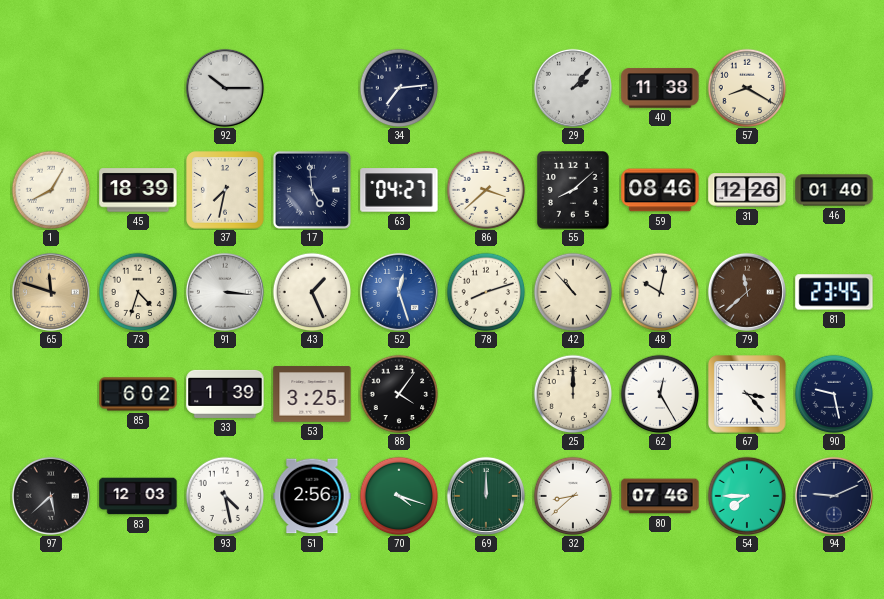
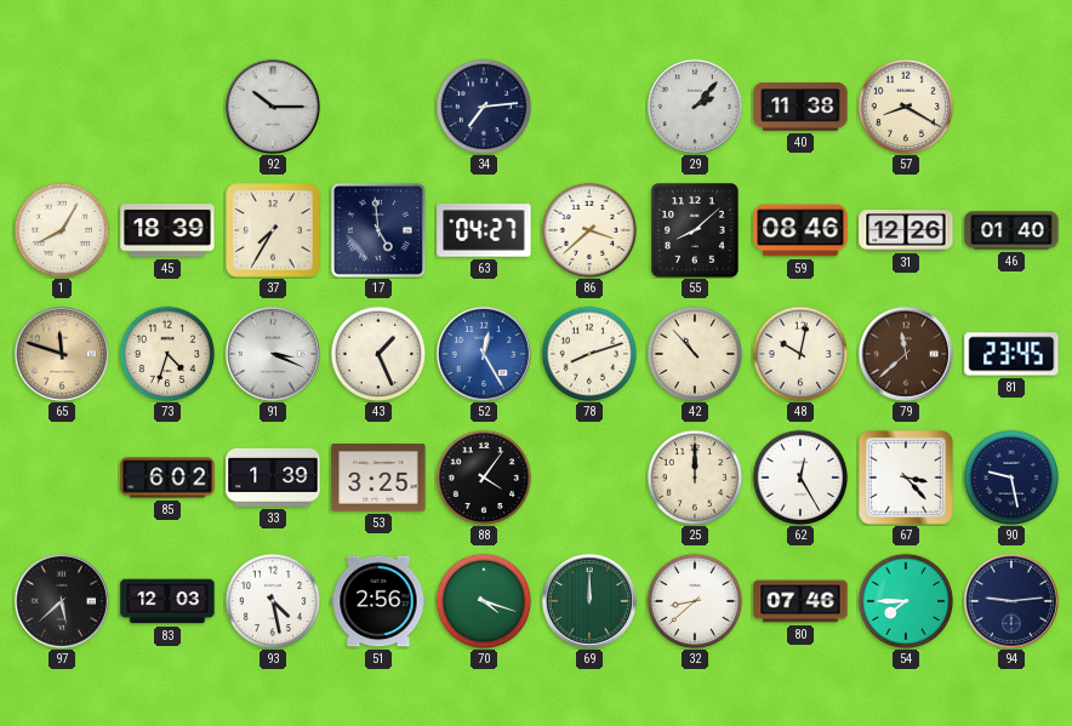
37: 7:32 -> 7:35 (273, 230)
91: 3:16 -> 3:19 (273, 354)
52: 12:27 -> 12:25 (484, 354)
94: 9:11 -> 9:14 (1011, 601)
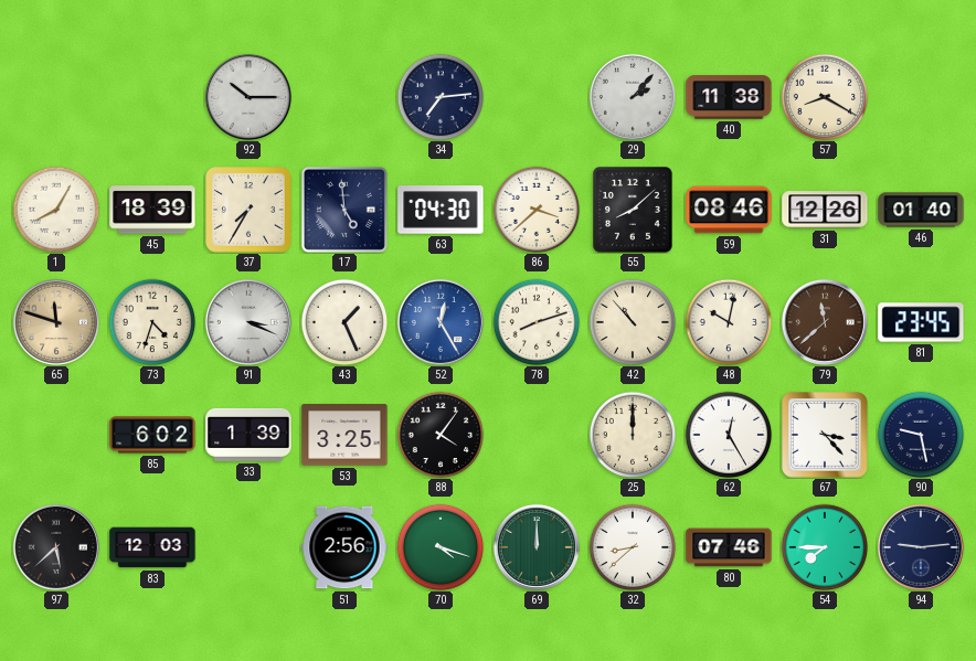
63: 04:27 -> 04:30 (441, 210)
93: 4:28 -> none (273, 601)
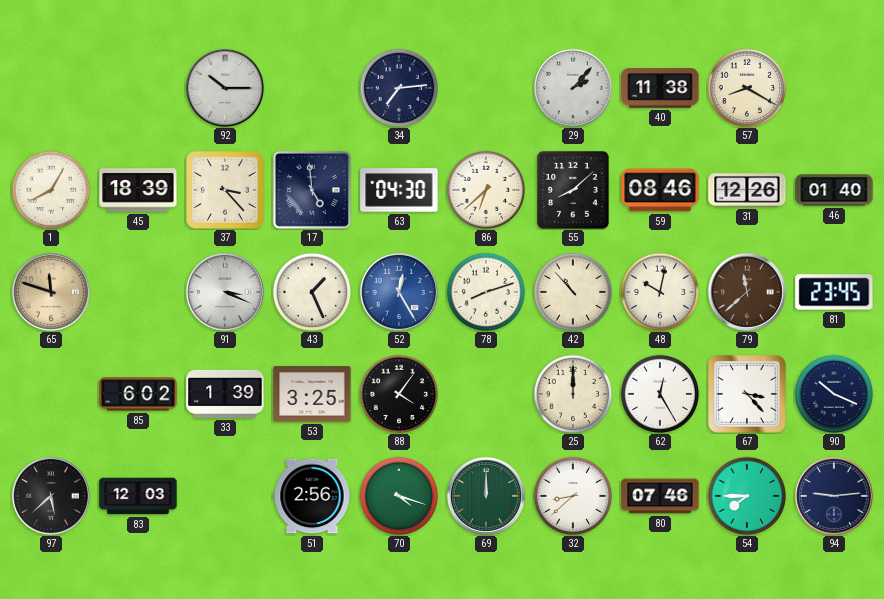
37: 7:35 -> 3:23 (225, 190)
86: 3:38 -> 6:38 (486, 190)
73: 4:33 -> none (152, 322)
90: 9:28 -> 10:19 (834, 394)
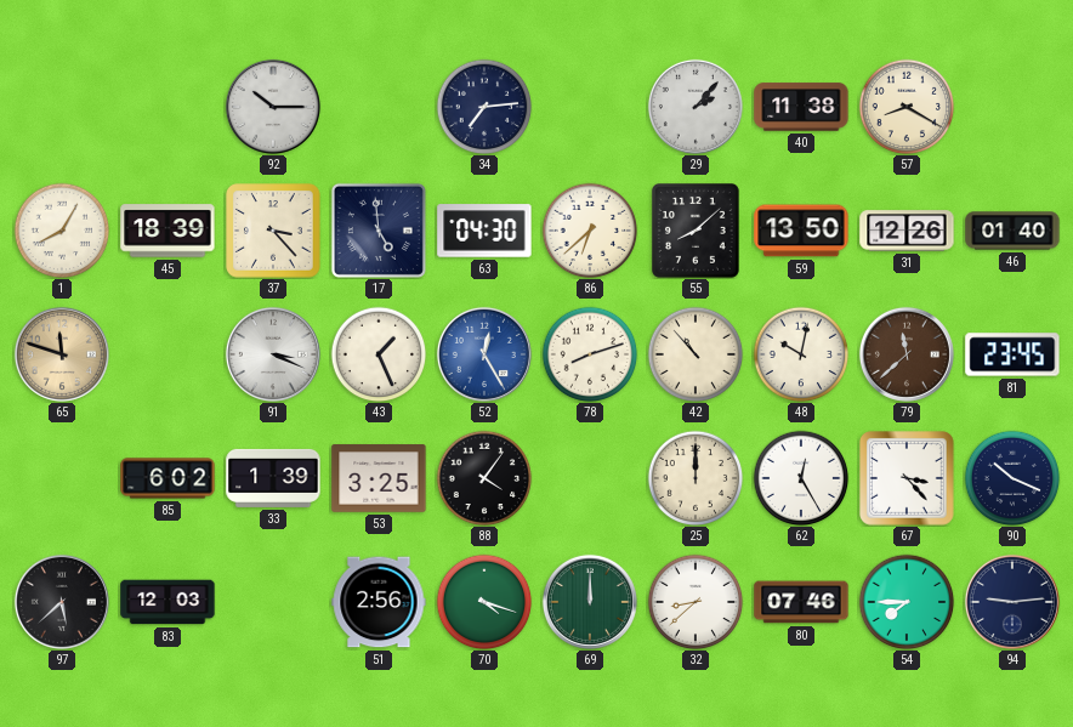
59: 08:46 -> 13:50 (801, 231)
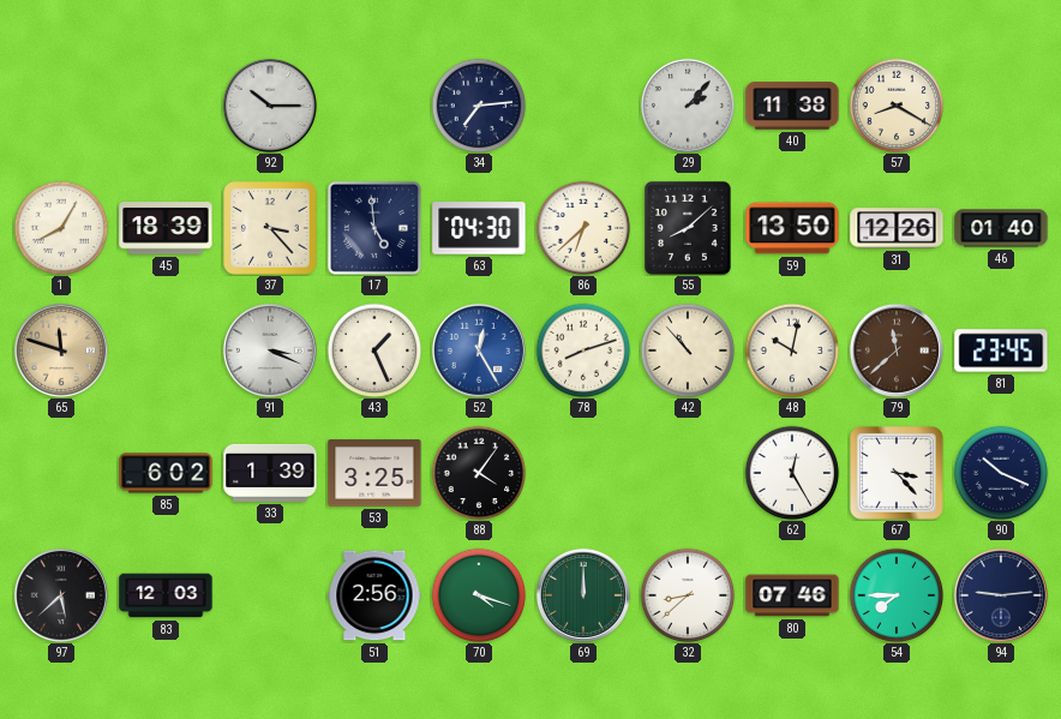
25: 12:00 -> none (696, 478)
